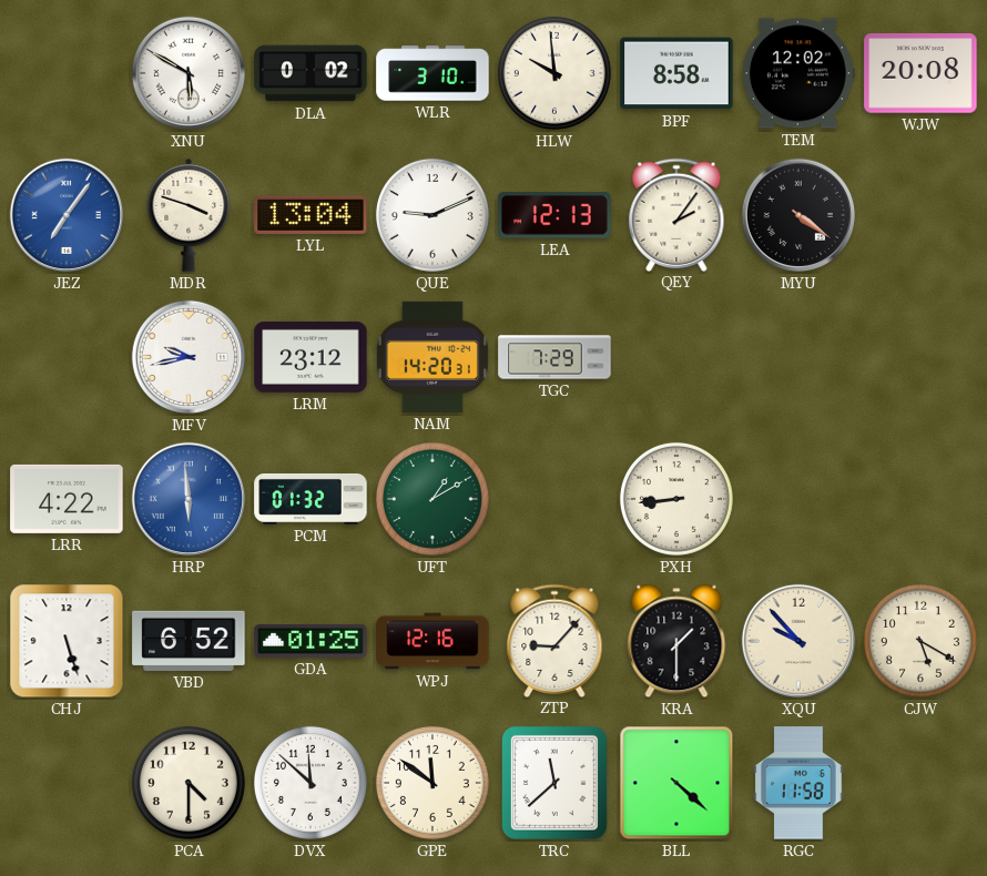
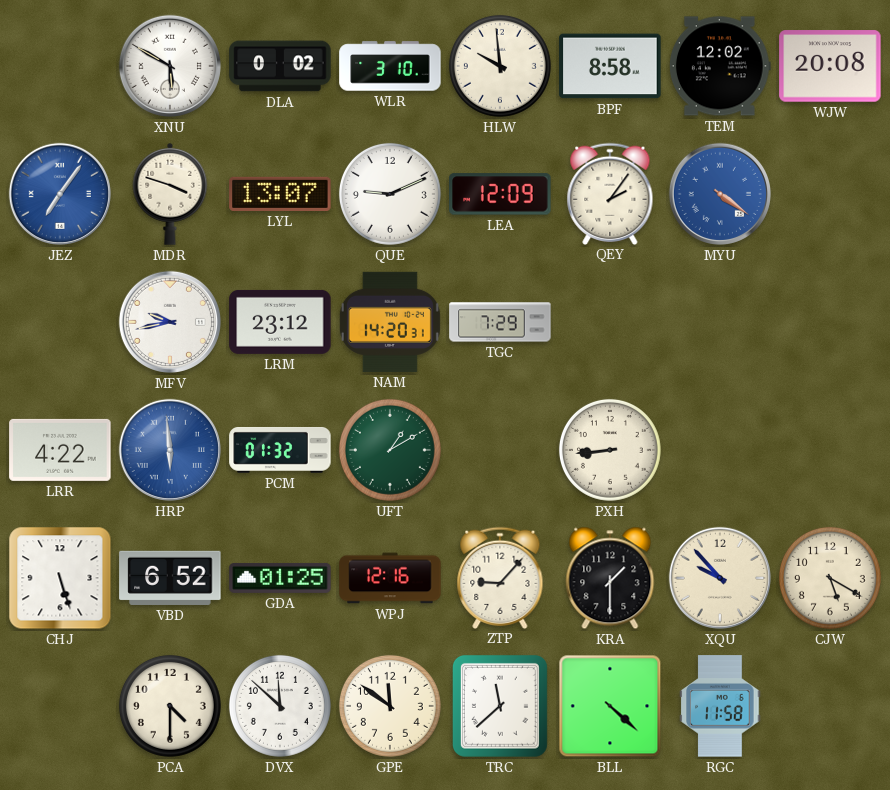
LYL: 13:04 -> 13:07 (280, 194)
LEA: 12:13 -> 12:09 (500, 194)
MYU dial: black -> blue (720, 194)
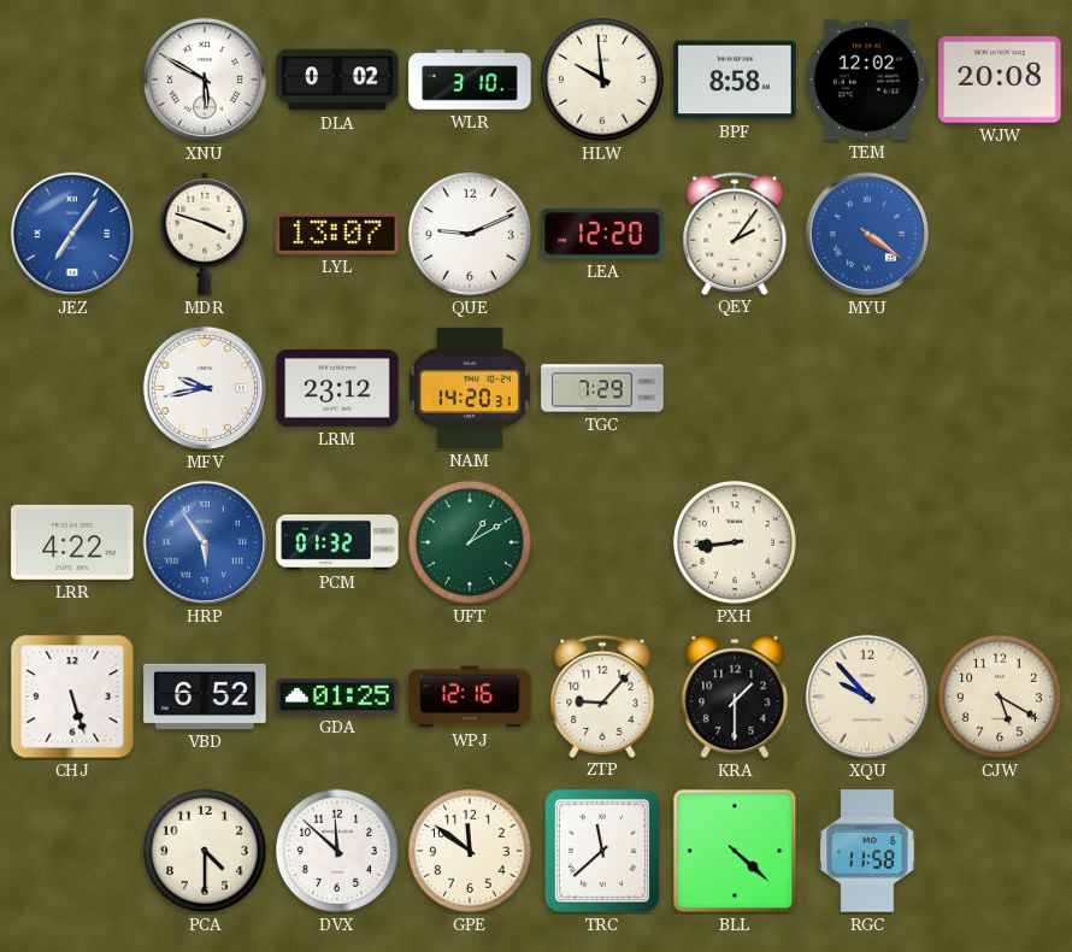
LEA: 12:09 -> 12:20 (602, 234)
HRP: 5:59 -> 5:54 (205, 542)
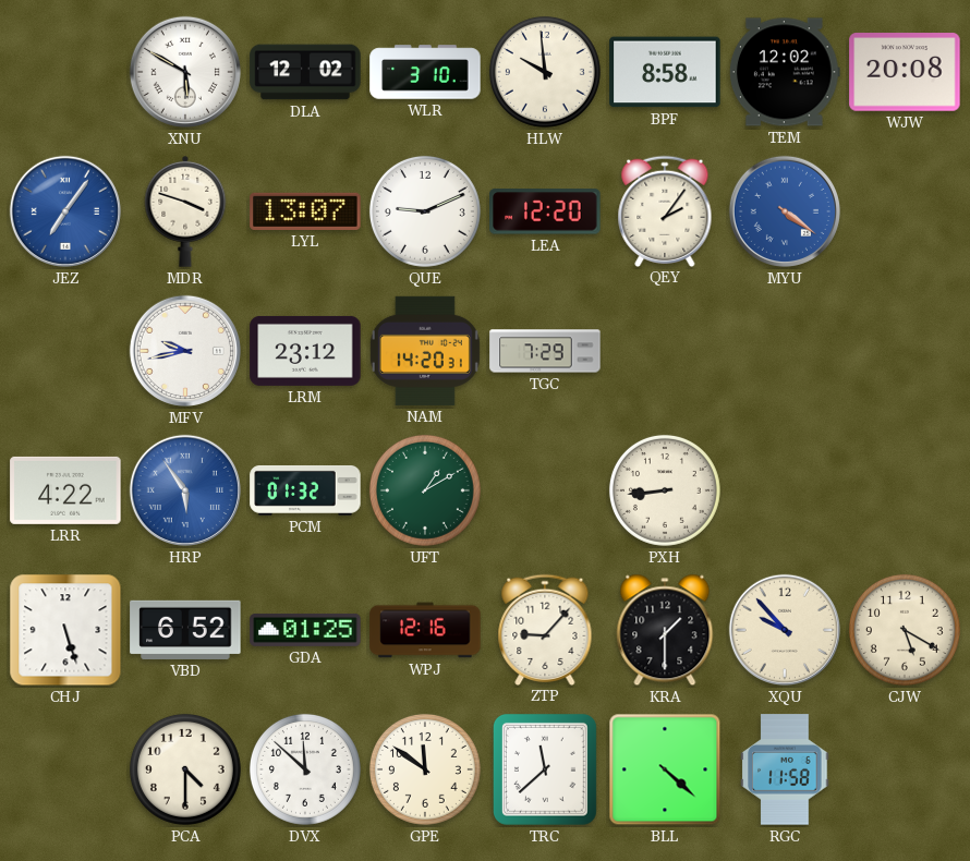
DLA: 0:02 -> 12:02 (305, 72)
